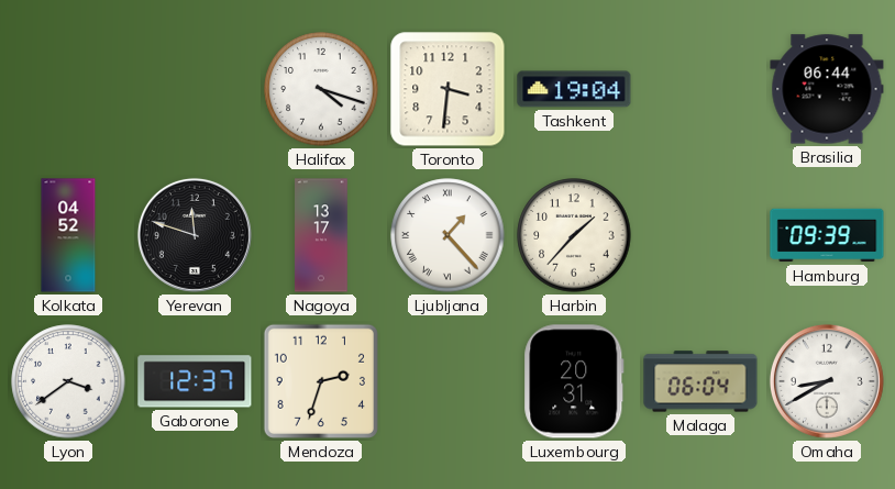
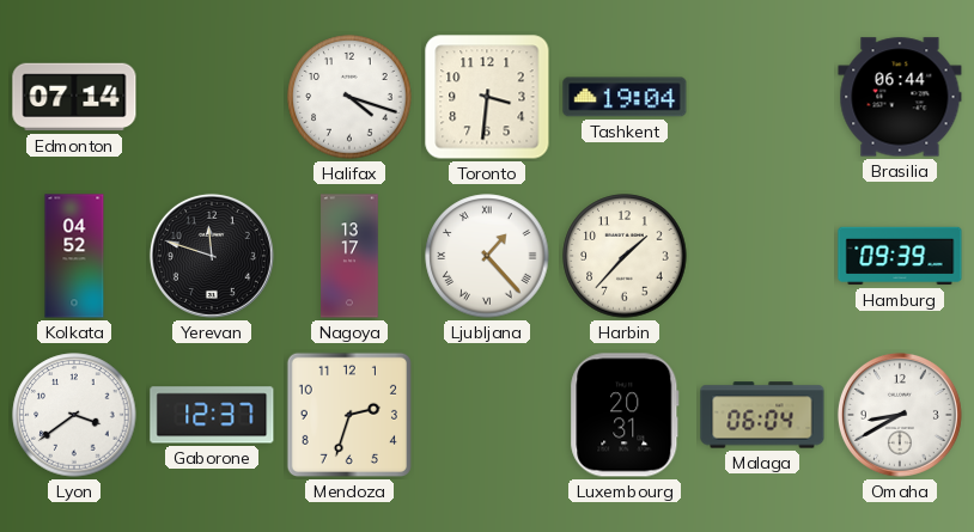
Edmonton: none -> 07:14 (74, 97)
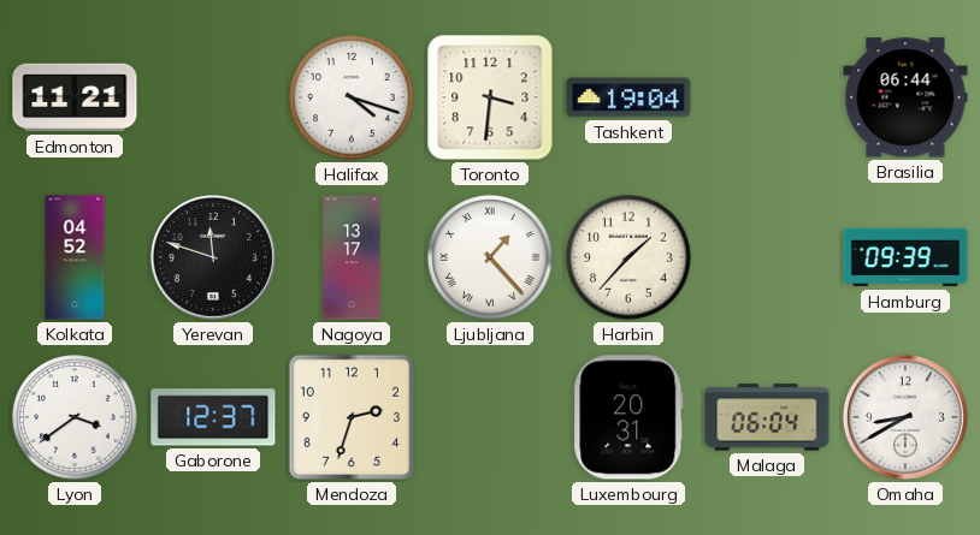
Edmonton: 07:14 -> 11:21 (75, 97)
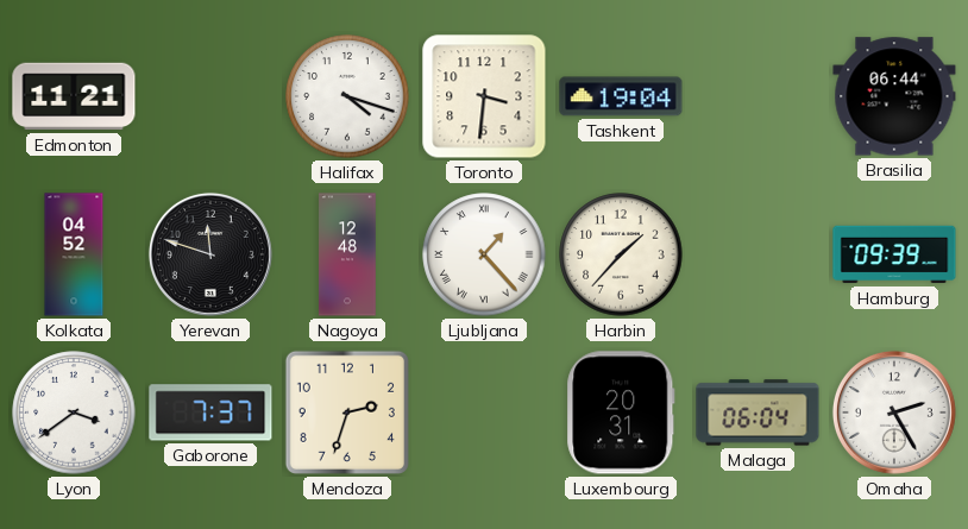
Nagoya: 13:17 -> 12:48 (347, 254)
Gaborone: 12:37 -> 7:37 (210, 413)
Omaha: 8:40 -> 2:25 (894, 413)
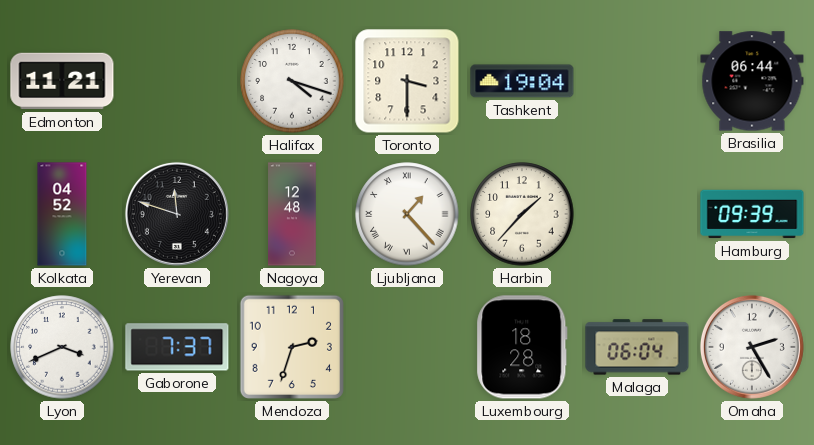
Toronto: 3:31 -> 3:30 (407, 81)
Lyon: 3:39 -> 3:41 (62, 347)
Luxembourg: 20:31 -> 18:28 (522, 347)
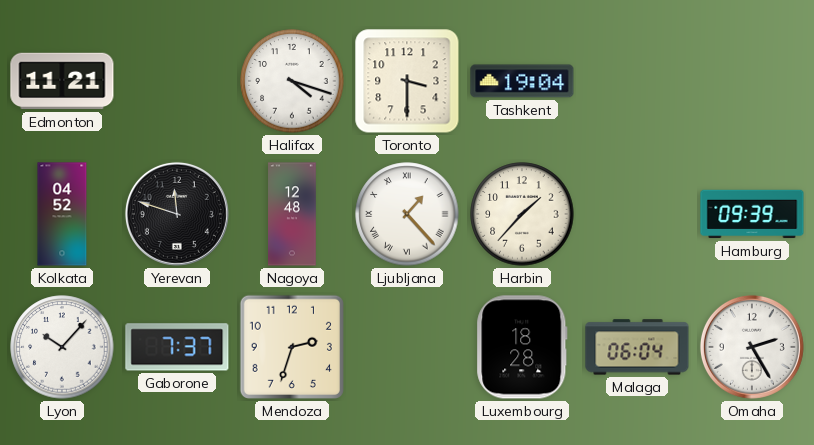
Brasilia: 06:44 -> none (752, 81)
Lyon: 3:41 -> 10:07 (62, 347)
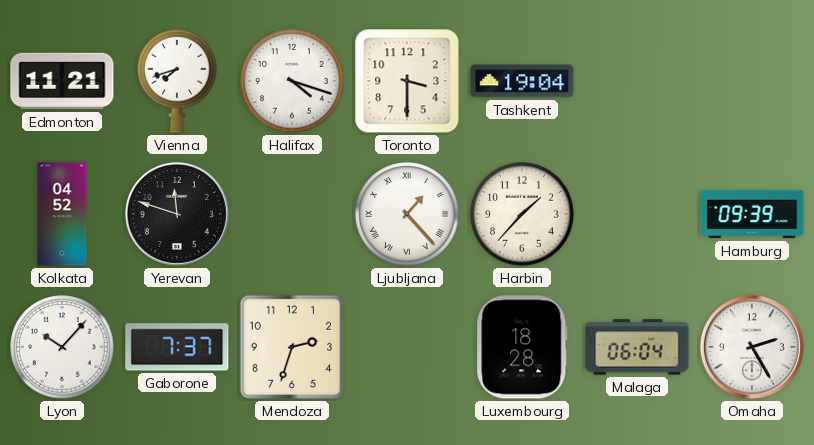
Vienna: none -> 7:42 (177, 81)
Nagoya: 12:48 -> none (292, 214)
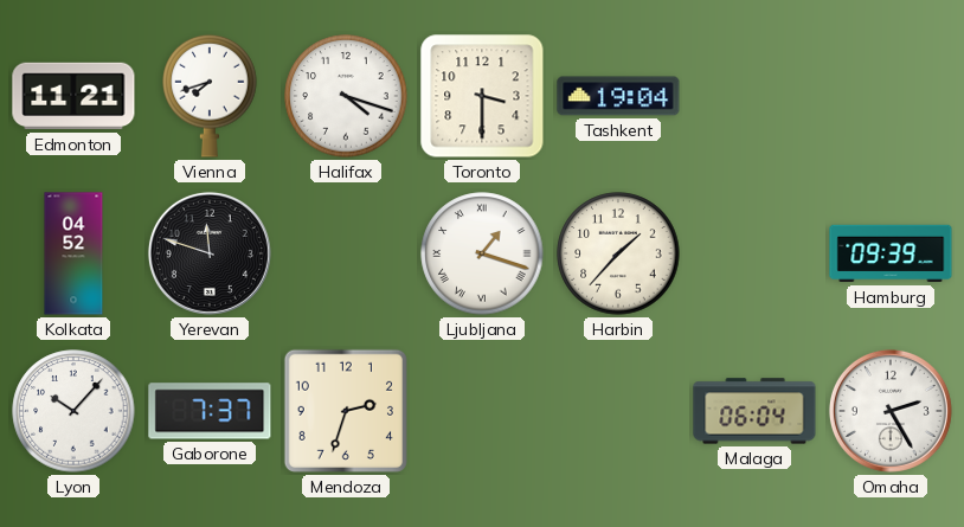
Ljubljana: 1:23 -> 1:18 (482, 253)
Luxembourg: 18:28 -> none (522, 347)
